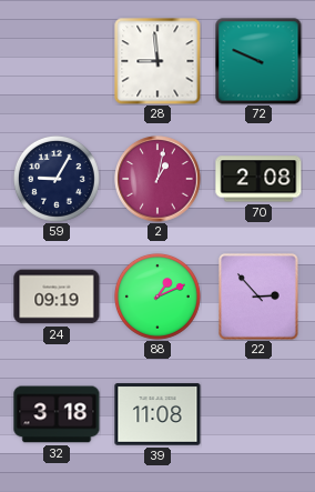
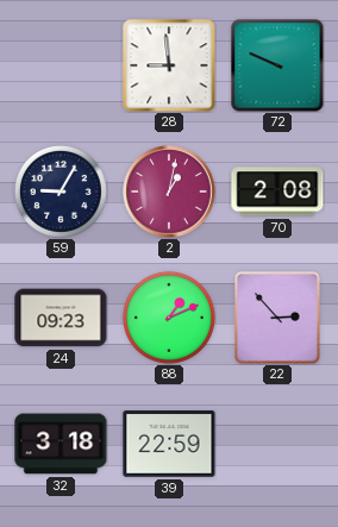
24: 09:19 -> 09:23 (61, 318)
39: 11:08 -> 22:59 (169, 444)
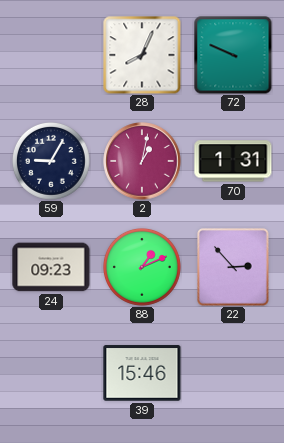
28: 8:59 -> 8:04 (142, 55)
70: 2:08 -> 1:31 (233, 161)
32: 3:18 -> none (61, 444)
39: 22:59 -> 15:46 (142, 373)
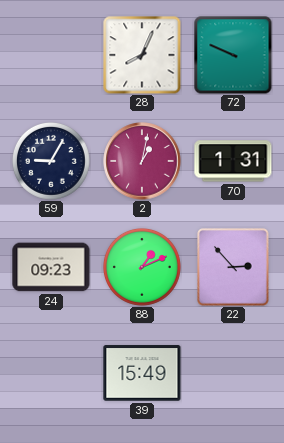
39: 15:46 -> 15:49 (142, 373)
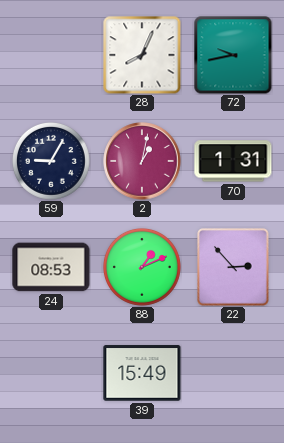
72: 9:49 -> 9:43 (233, 55)
24: 09:23 -> 08:53 (51, 267)
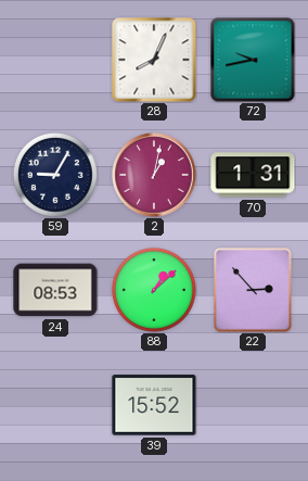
88: 1:11 -> 1:08 (154, 290)
39: 15:49 -> 15:52 (154, 405)
